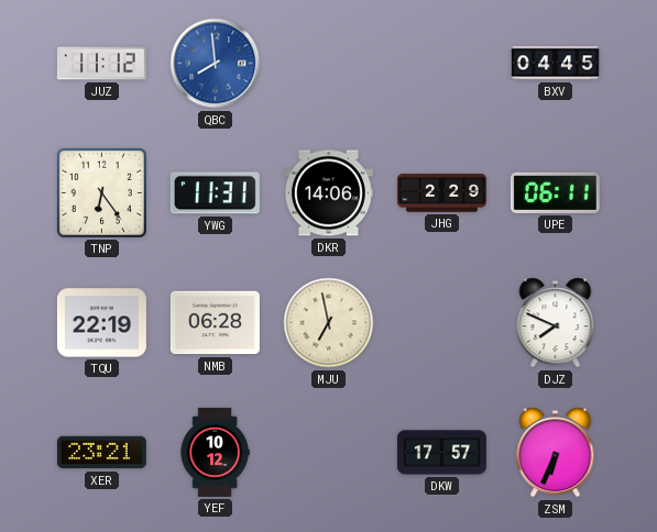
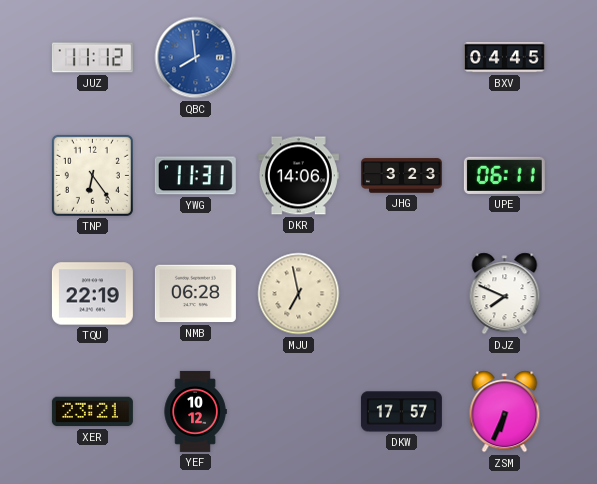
JHG: 2:29 -> 3:23 (401, 176)
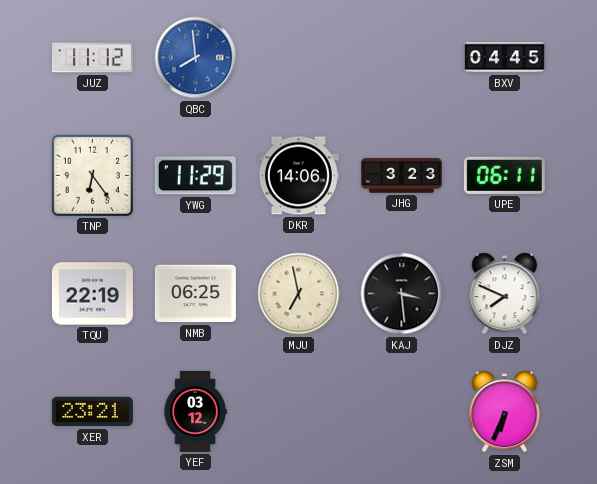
YWG: 11:31 -> 11:29 (195, 176)
NMB: 06:28 -> 06:25 (195, 294)
KAJ: none -> 3:29 (402, 294)
YEF: 10:12 -> 03:12 (195, 411)
DKW: 17:57 -> none (401, 412)
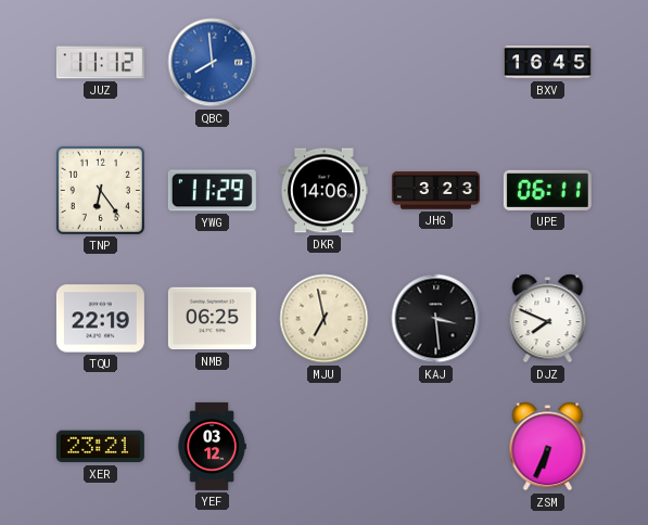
BXV: 04:45 -> 16:45 (547, 63)
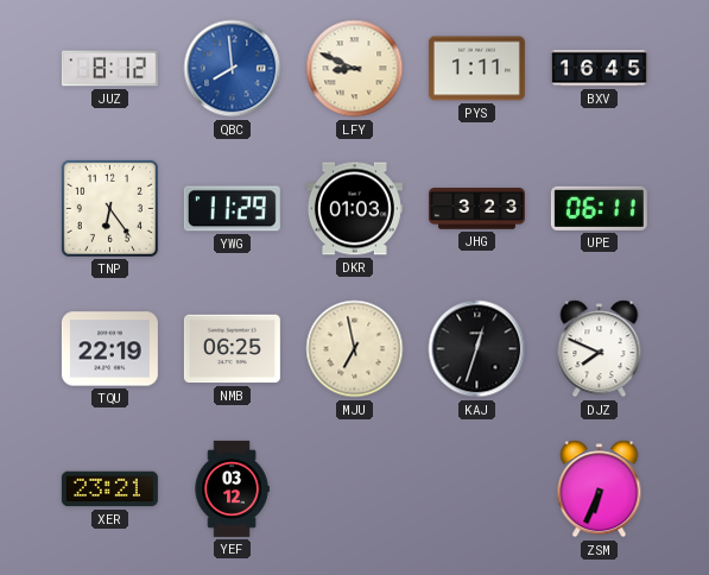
JUZ: 11:12 -> 8:12 (109, 69)
LFY: none -> 8:49 (355, 69)
PYS: none -> 1:11 (476, 69)
DKR: 14:06 -> 01:03 (354, 209)
KAJ: 3:29 -> 12:33 (477, 349)
